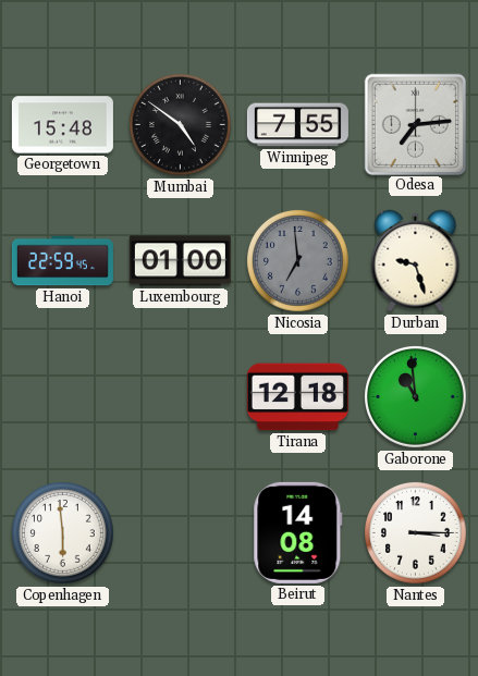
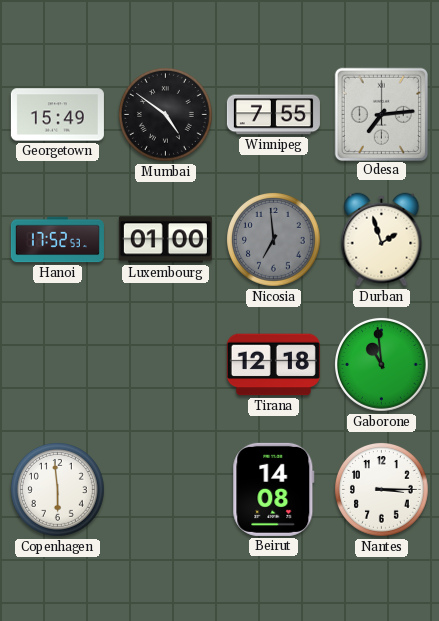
Georgetown: 15:48 -> 15:49 (57, 115)
Hanoi: 22:59 -> 17:52 (57, 240)
Durban: 9:27 -> 1:57 (382, 240)
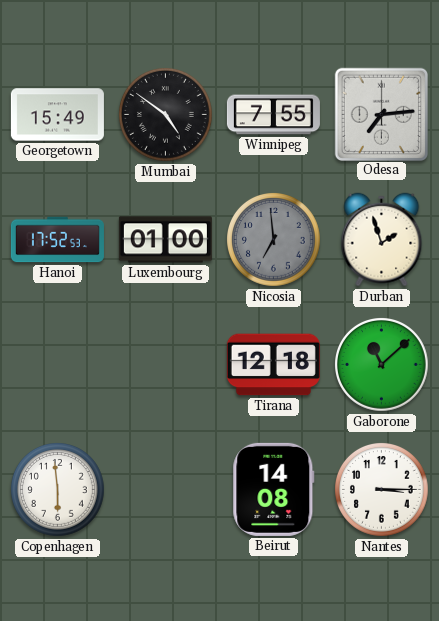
Gaborone: 10:59 -> 11:08 (382, 365)
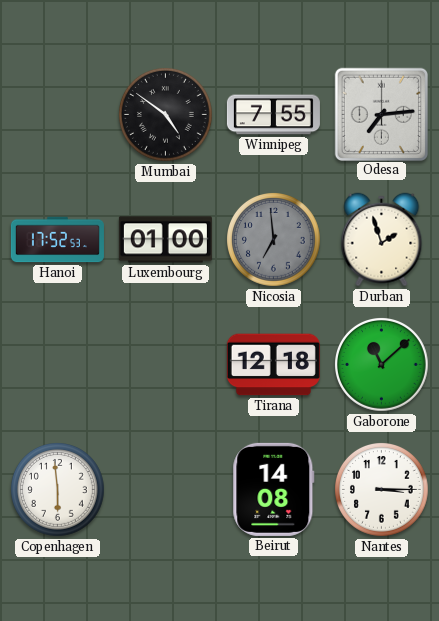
Georgetown: 15:49 -> none (57, 115)
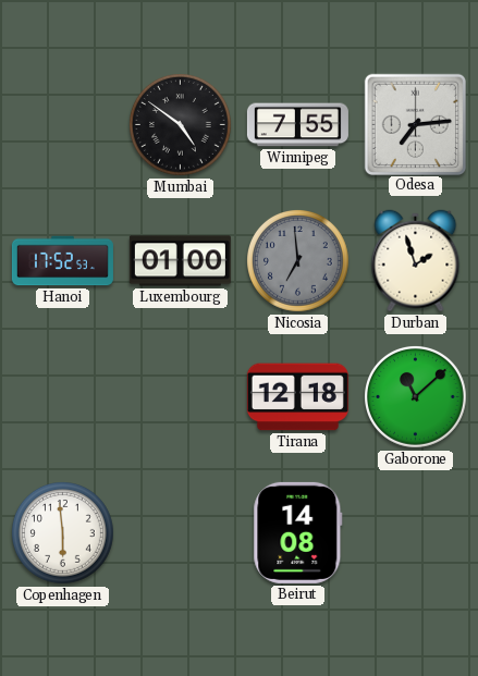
Nantes: 3:15 -> none (382, 490)
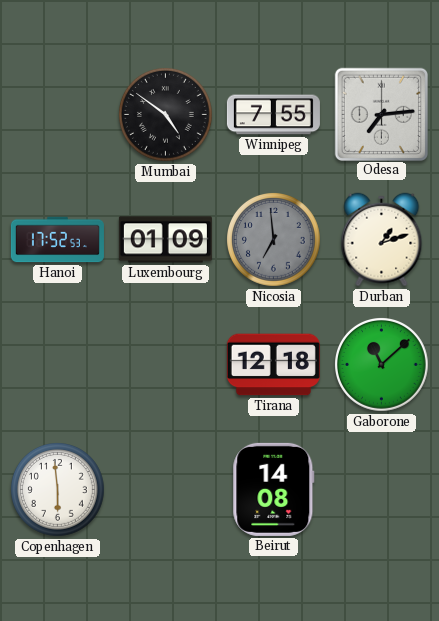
Luxembourg: 01:00 -> 01:09 (165, 240)
Durban: 1:57 -> 1:12 (382, 240)
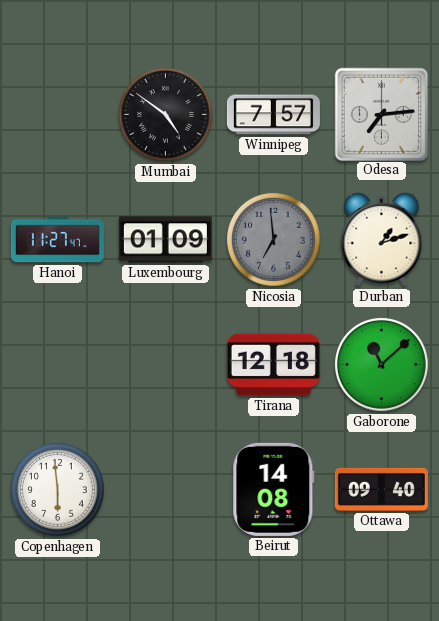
Winnipeg: 7:55 -> 7:57 (273, 115)
Hanoi: 17:52 -> 11:27 (57, 240)
Ottawa: none -> 09:40 (381, 489)
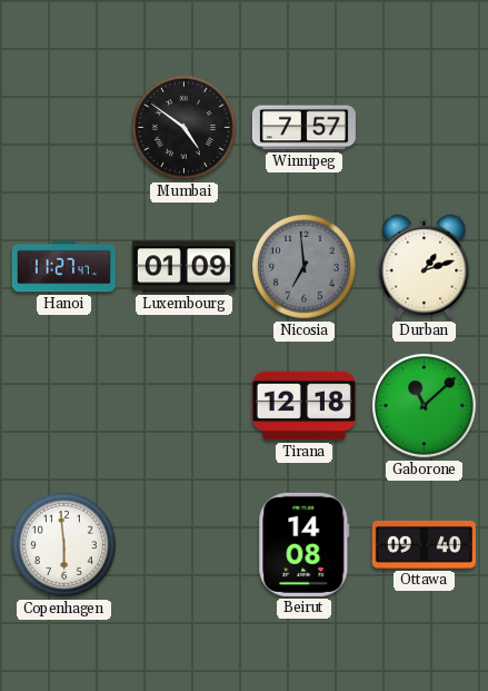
Odesa: 7:14 -> none (381, 114)
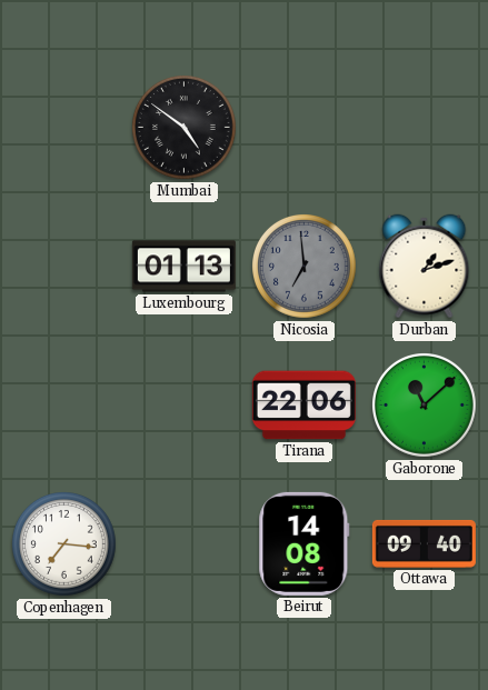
Winnipeg: 7:57 -> none (303, 128)
Hanoi: 11:27 -> none (63, 267)
Luxembourg: 01:09 -> 01:13 (183, 267)
Tirana: 12:18 -> 22:06 (303, 406)
Copenhagen: 5:59 -> 7:16 (64, 544)
